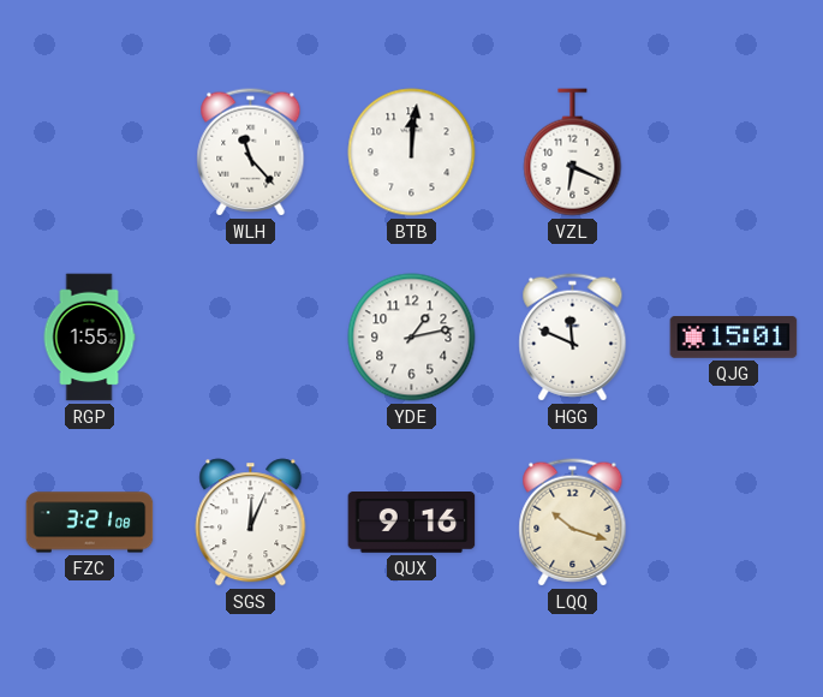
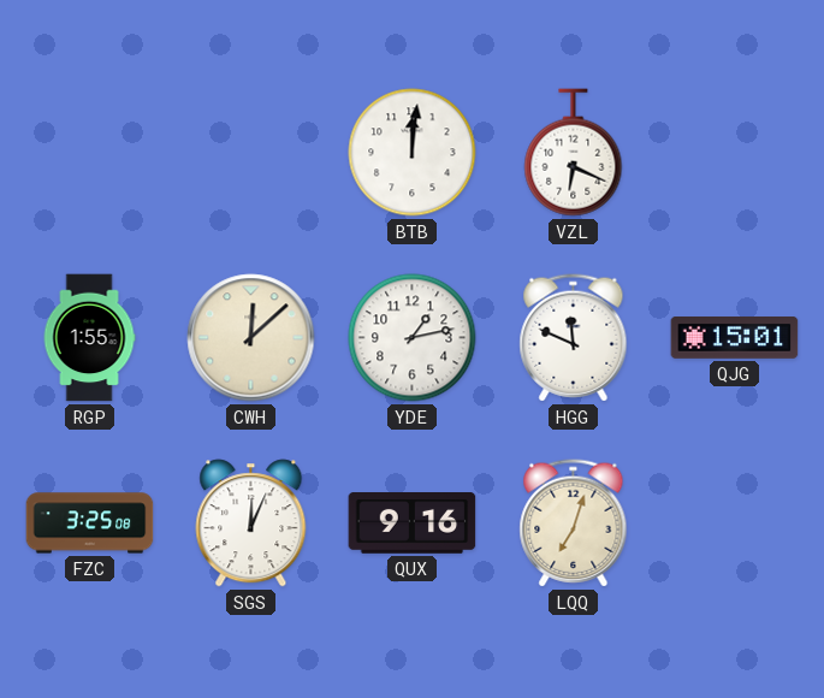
WLH: 11:23 -> none (251, 153)
CWH: none -> 12:08 (251, 338)
FZC: 3:21 -> 3:25 (90, 523)
LQQ: 10:18 -> 7:03 (574, 523)
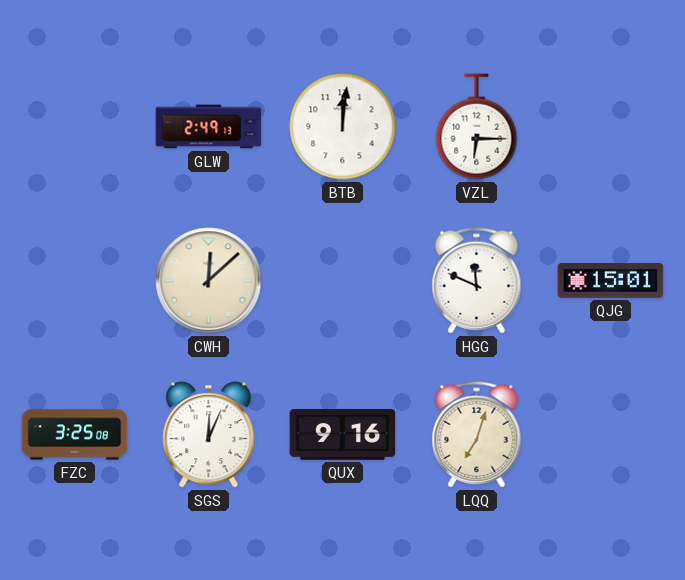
GLW: none -> 2:49 (209, 127)
VZL: 6:19 -> 6:15 (477, 127)
RGP: 1:55 -> none (89, 338)
YDE: 1:13 -> none (413, 338)
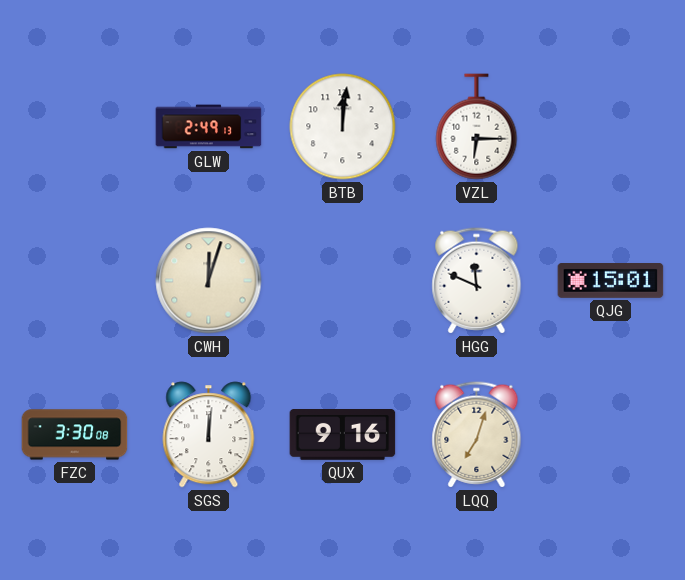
CWH: 12:08 -> 12:03 (209, 281)
FZC: 3:25 -> 3:30 (75, 435)
SGS: 12:04 -> 12:01 (209, 435)
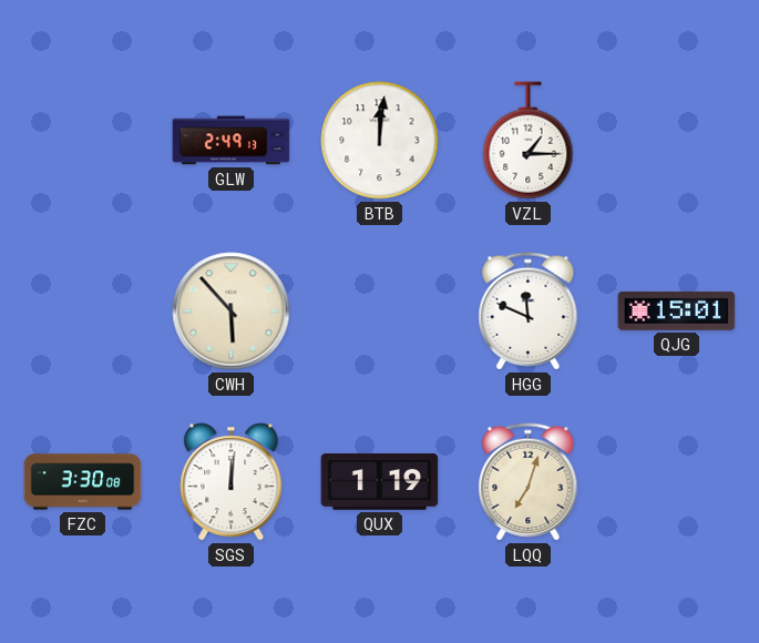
VZL: 6:15 -> 1:15 (529, 141)
CWH: 12:03 -> 5:53 (232, 312)
QUX: 9:16 -> 1:19 (380, 482)
